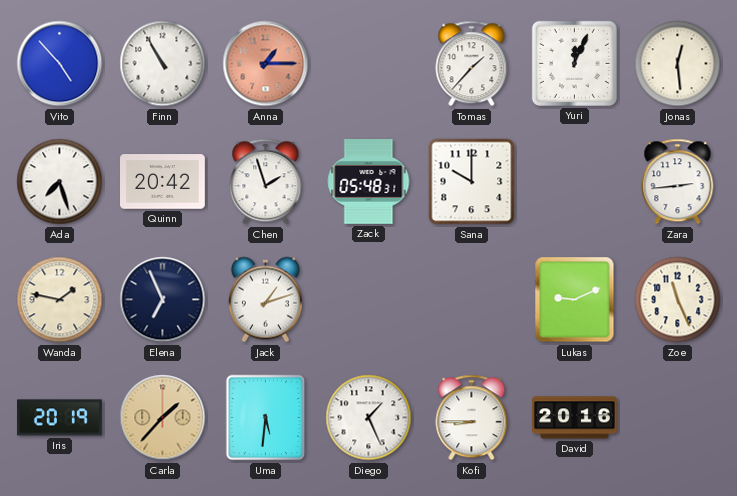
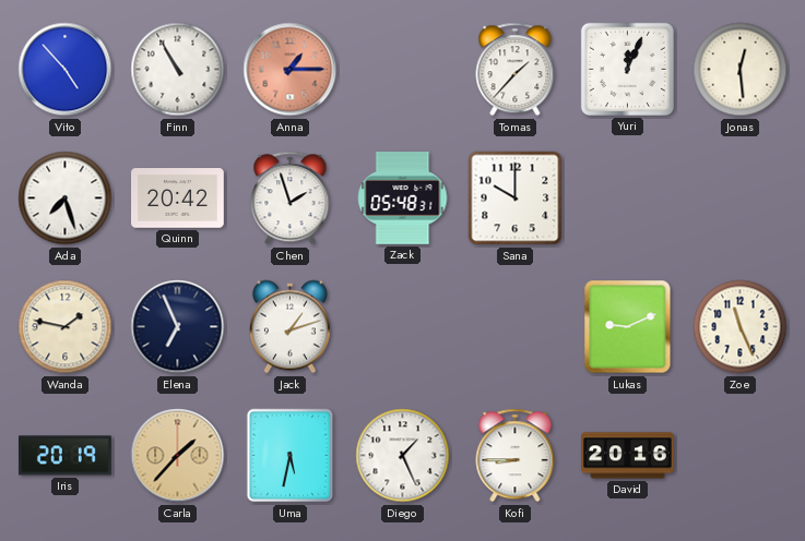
Zara: 2:44 -> none (678, 182)
Uma: 5:31 -> 5:32 (291, 456)
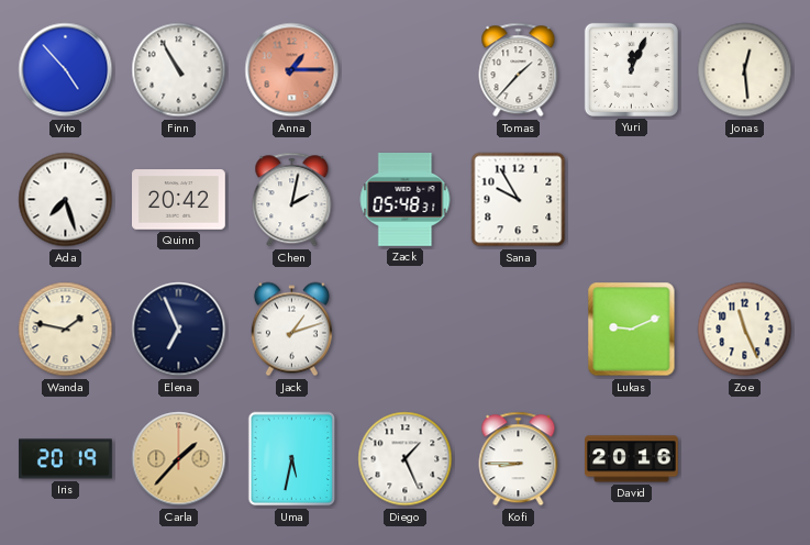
Chen: 1:57 -> 2:02 (292, 200)
Sana: 10:00 -> 9:55 (519, 200)
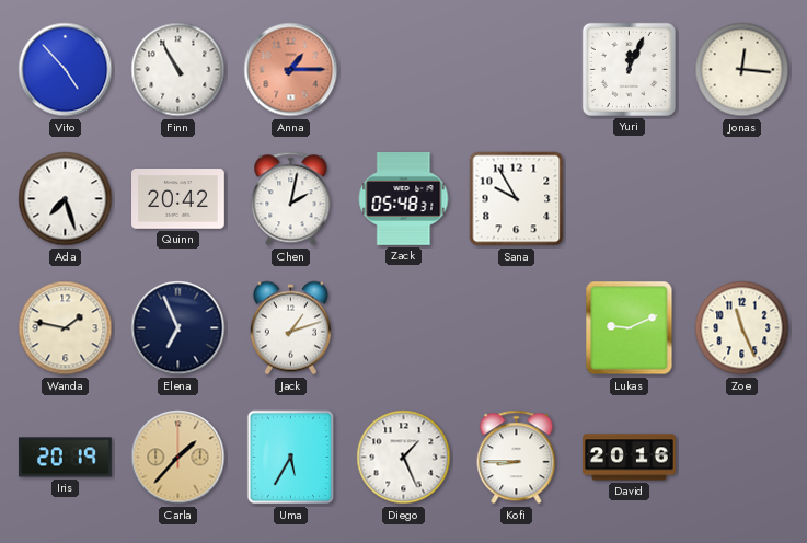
Tomas: 1:37 -> none (519, 70)
Jonas: 12:29 -> 12:16 (742, 70)
Uma: 5:32 -> 5:35 (291, 458)
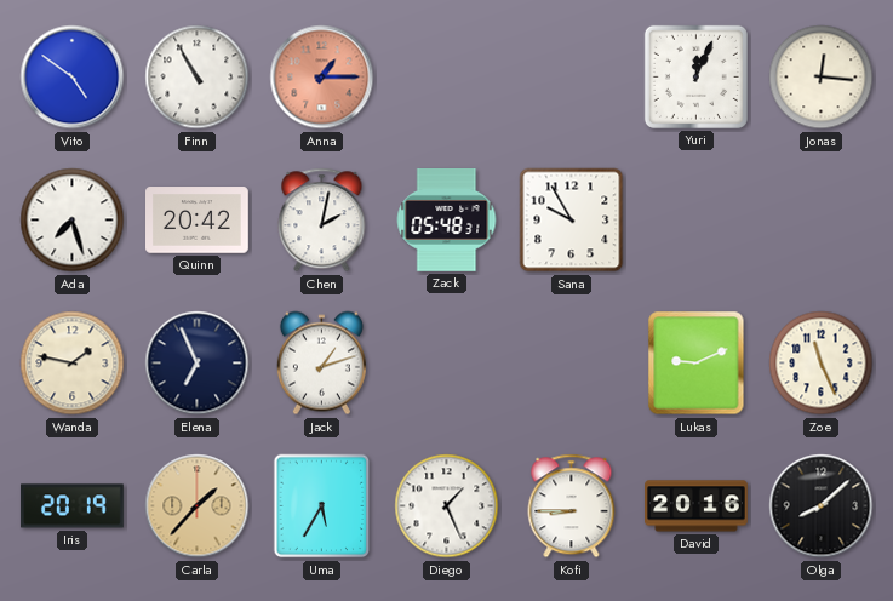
Vito: 4:53 -> 4:51 (73, 78)
Olga: none -> 8:08 (822, 506)
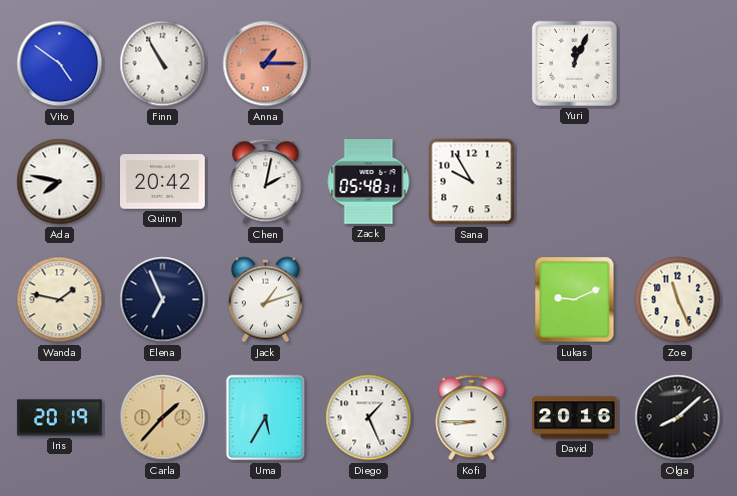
Jonas: 12:16 -> none (822, 78)
Ada: 7:27 -> 7:47 (60, 182)
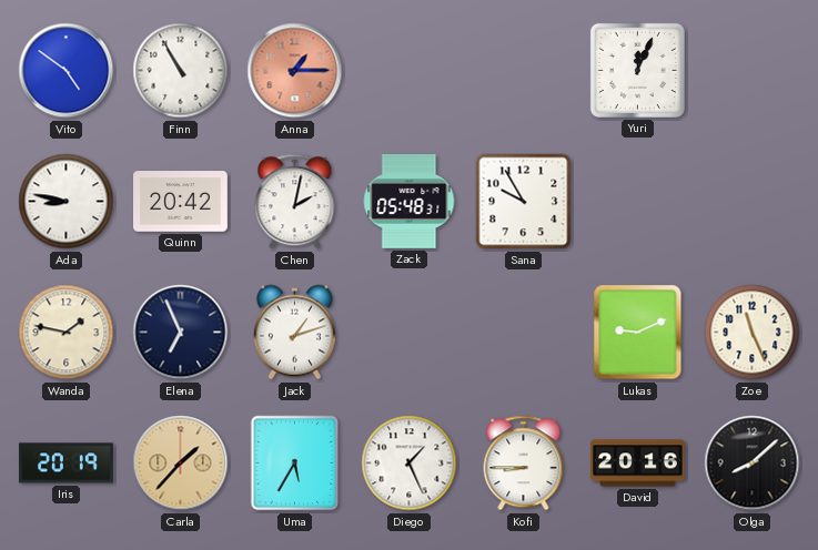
Ada: 7:47 -> 8:47 (67, 202)
